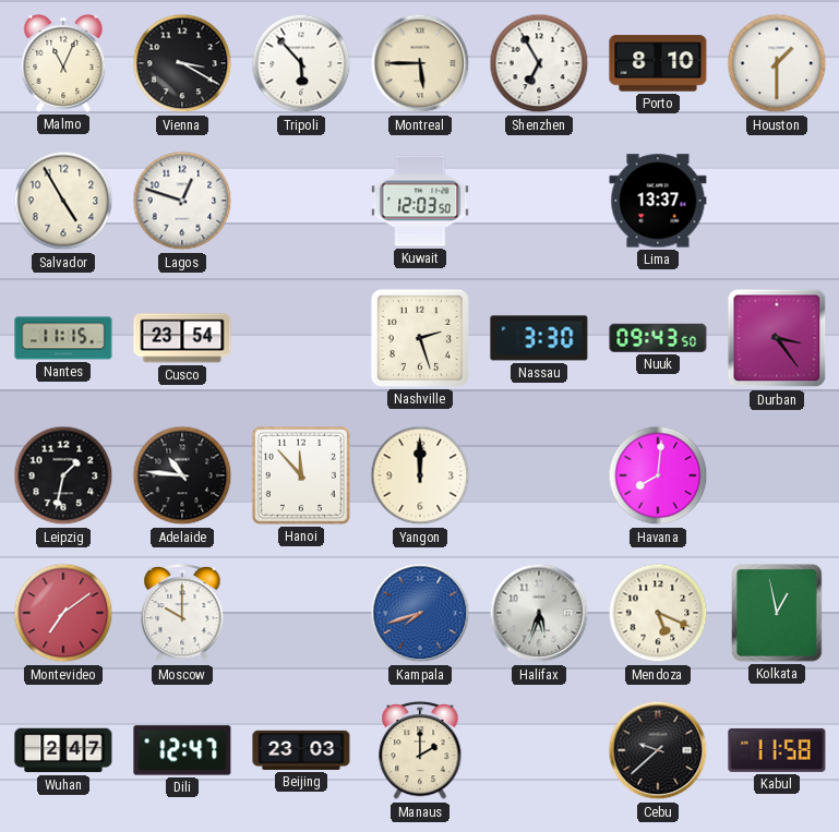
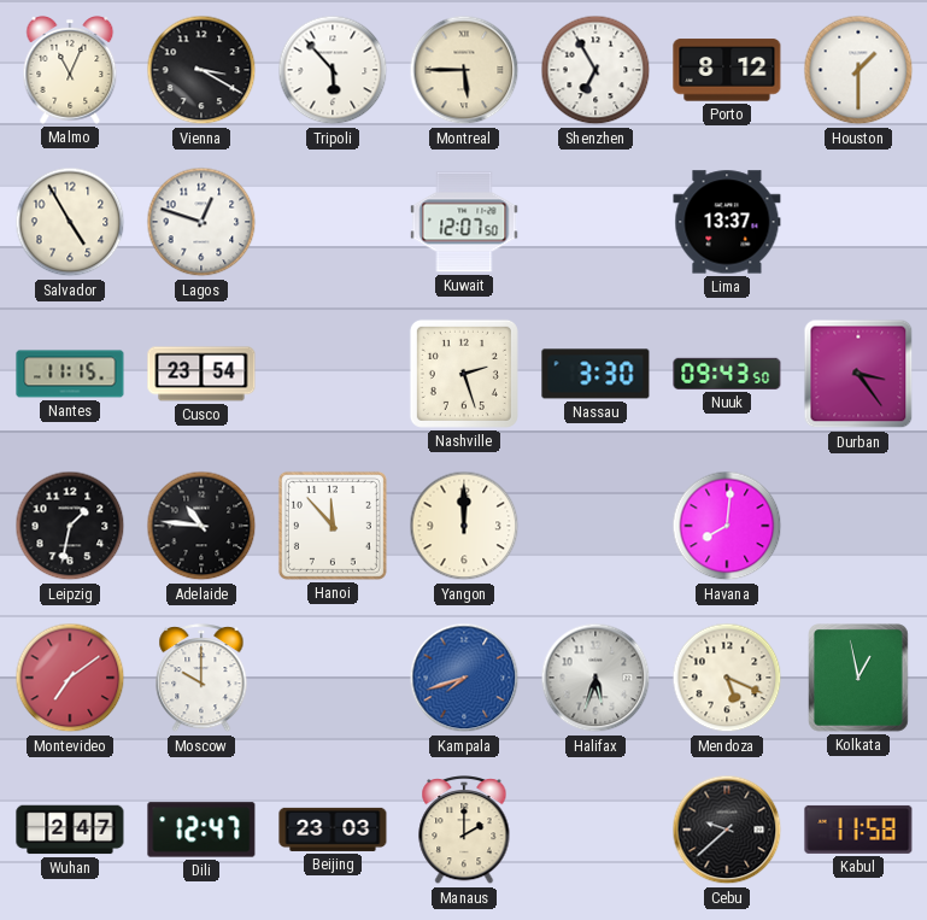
Porto: 8:10 -> 8:12 (727, 70)
Kuwait: 12:03 -> 12:07 (464, 222)
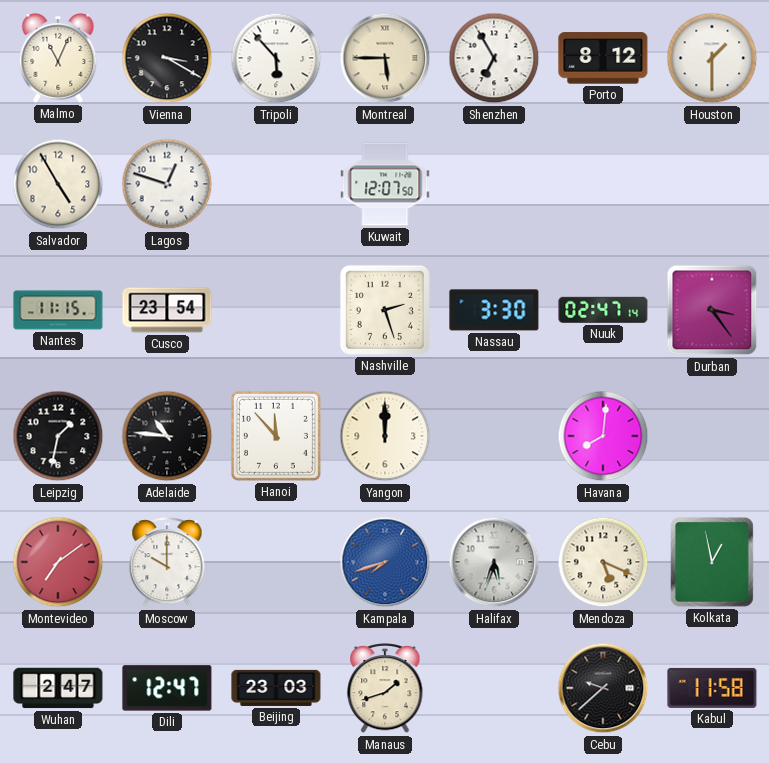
Lima: 13:37 -> none (727, 222)
Nuuk: 09:43 -> 02:47 (603, 310)
Manaus: 2:00 -> 1:42 (385, 689)
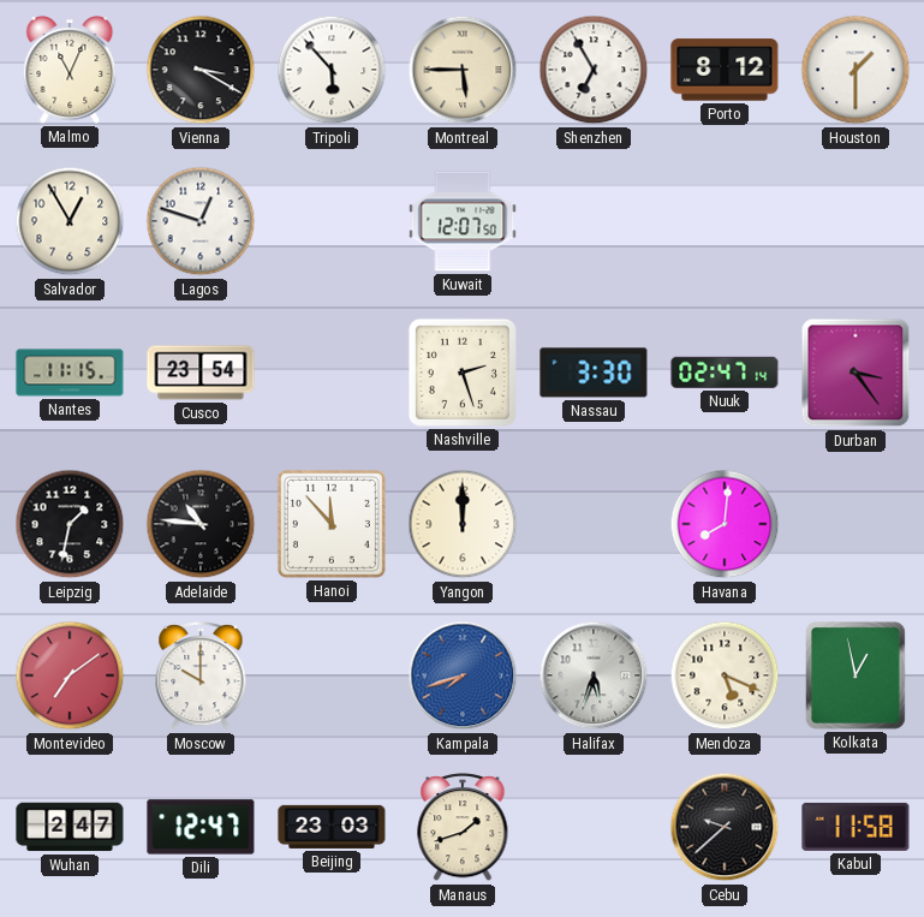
Salvador: 4:55 -> 12:55 (70, 221)
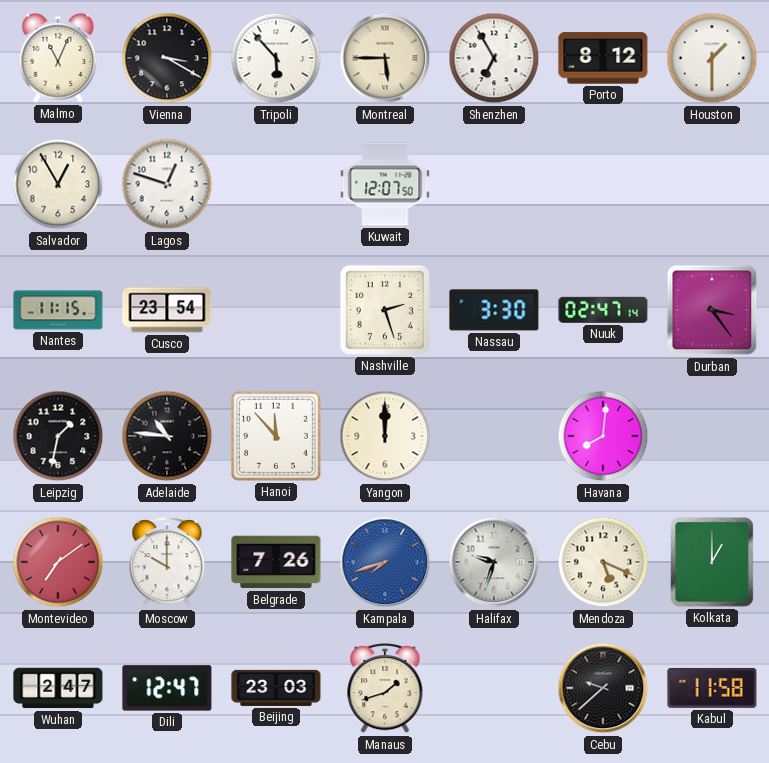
Belgrade: none -> 7:26 (276, 562)
Halifax: 5:33 -> 9:33 (494, 562)
Kolkata: 12:58 -> 1:00 (713, 563)
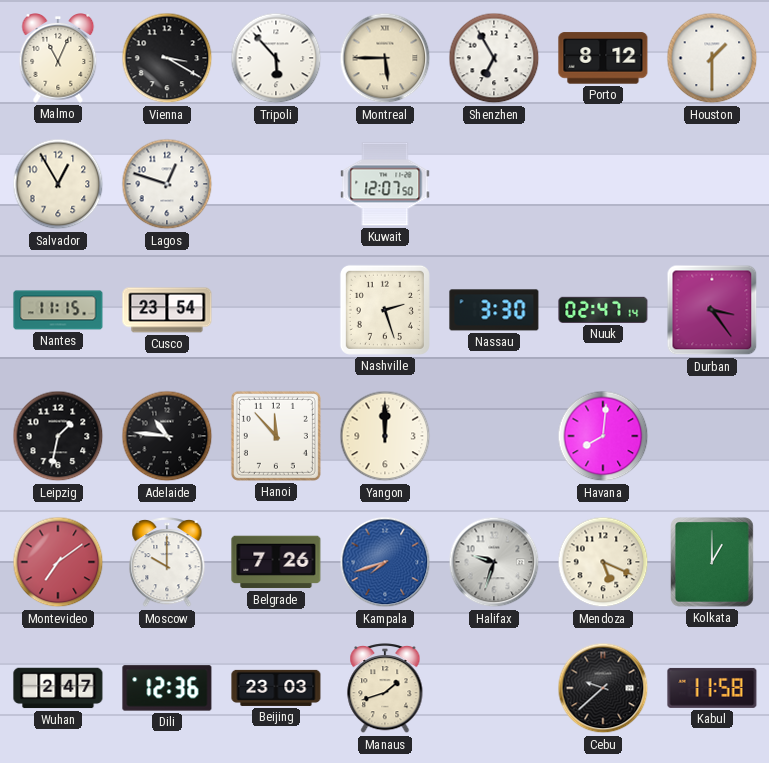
Dili: 12:47 -> 12:36 (167, 688)
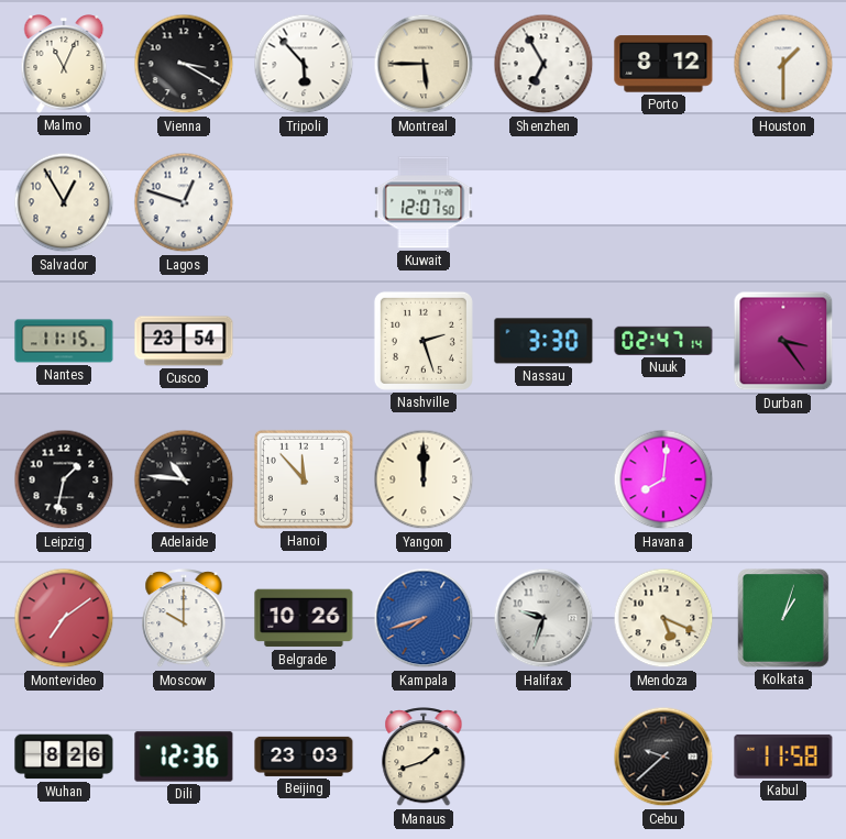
Belgrade: 7:26 -> 10:26 (304, 618)
Kolkata: 1:00 -> 1:03 (784, 619)
Wuhan: 2:47 -> 8:26 (64, 757)
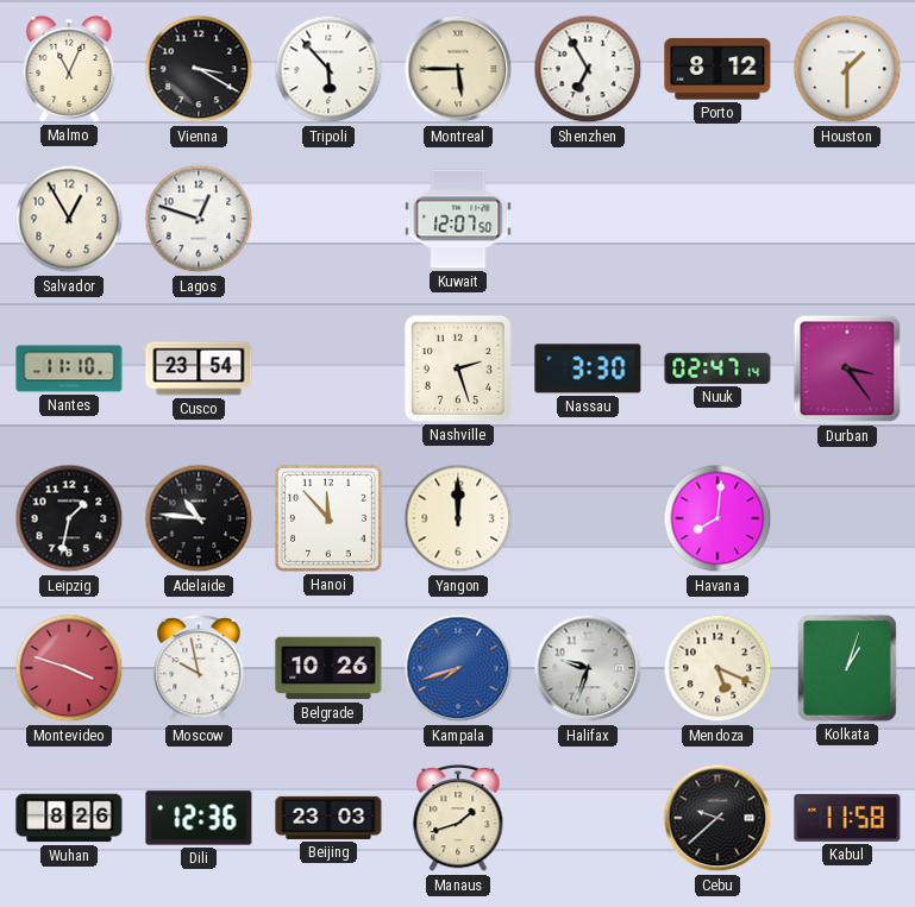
Nantes: 11:15 -> 11:10 (69, 369)
Montevideo: 7:09 -> 3:48 (69, 668)
Moscow: 10:00 -> 9:58 (199, 669)
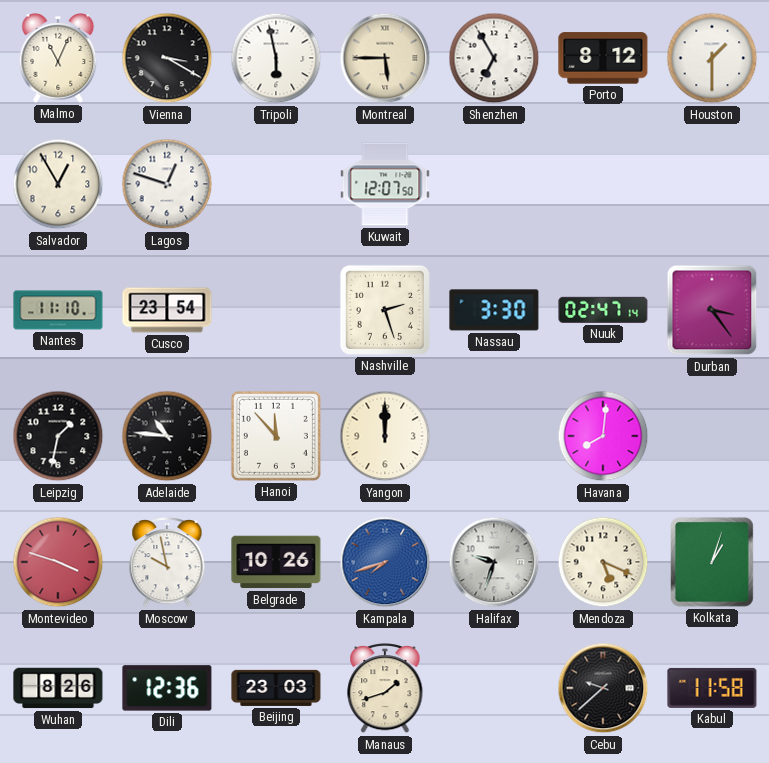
Tripoli: 5:53 -> 5:58 (276, 58)
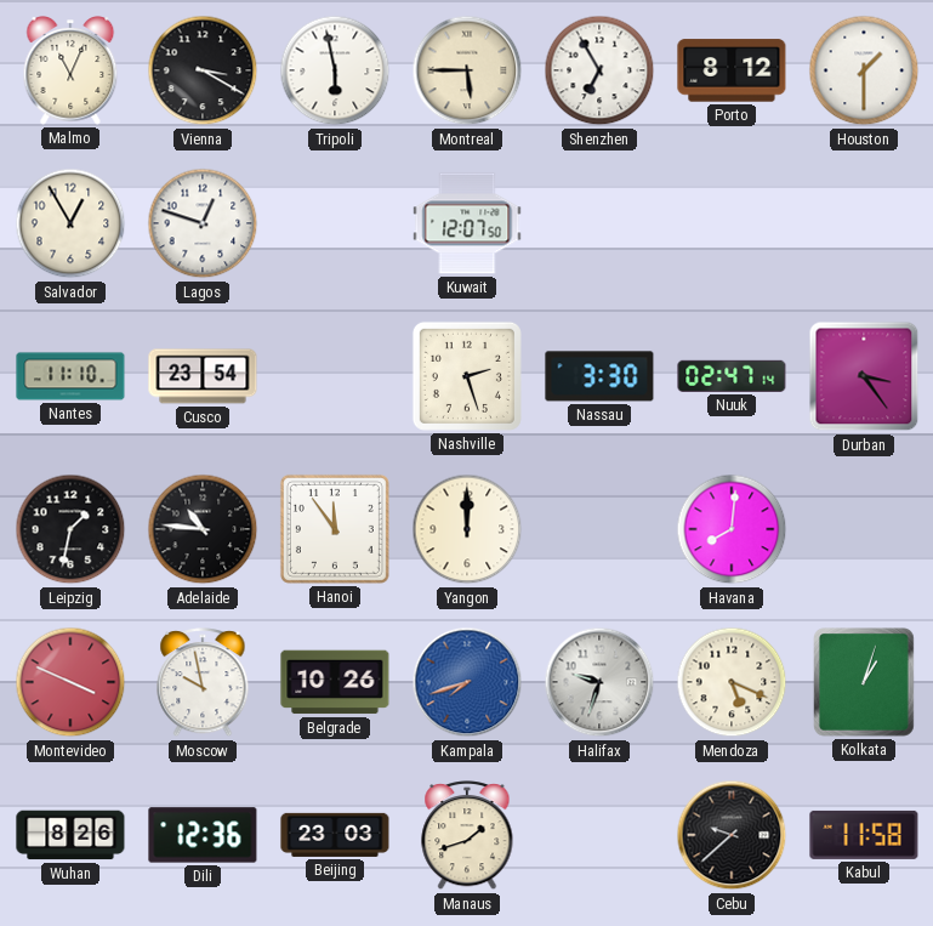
Hanoi: 11:53 -> 11:54 (335, 529)
Montevideo: 3:48 -> 3:49 (70, 682)
